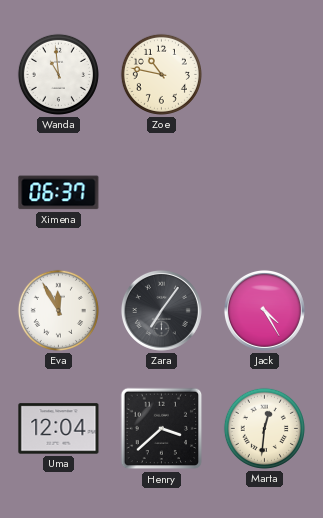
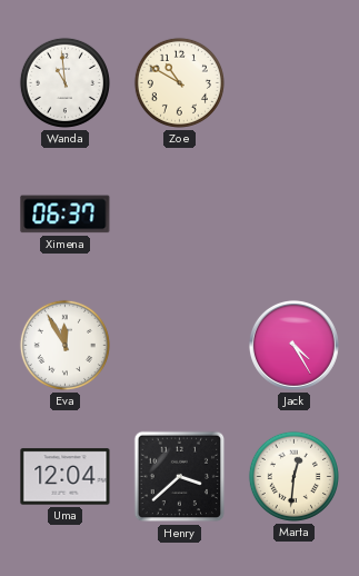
Zoe: 10:47 -> 10:50 (179, 82)
Zara: 7:06 -> none (161, 310)
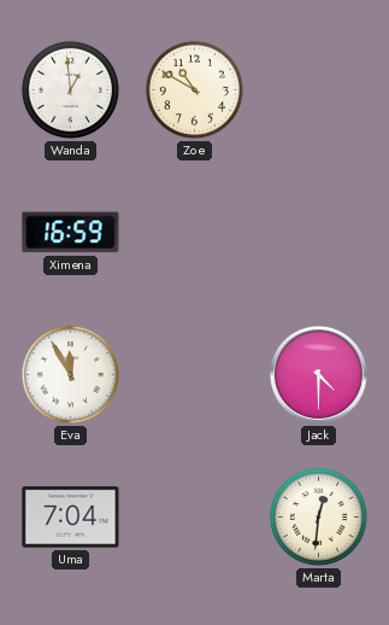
Wanda: 10:59 -> 12:59 (70, 89)
Ximena: 06:37 -> 16:59 (71, 233)
Jack: 4:25 -> 4:30 (318, 374)
Uma: 12:04 -> 7:04 (71, 518)
Henry: 3:38 -> none (180, 477)
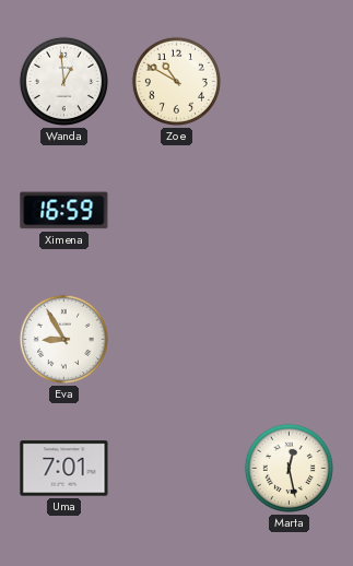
Eva: 11:55 -> 8:55 (63, 339)
Jack: 4:30 -> none (318, 374)
Uma: 7:04 -> 7:01 (64, 469)
Marta: 12:31 -> 12:28 (289, 468)
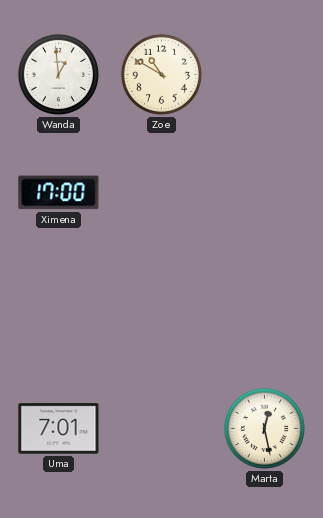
Ximena: 16:59 -> 17:00 (59, 193)
Eva: 8:55 -> none (63, 339)
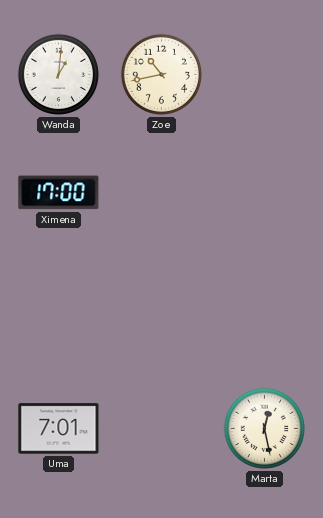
Wanda: 12:59 -> 1:01 (58, 74)
Zoe: 10:50 -> 10:43 (161, 74)
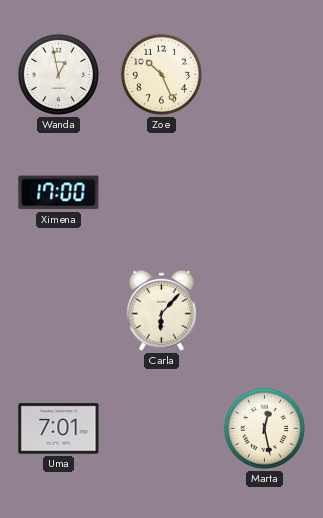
Wanda: 1:01 -> 12:58 (58, 74)
Zoe: 10:43 -> 10:26 (161, 74)
Carla: none -> 6:07 (161, 310)
